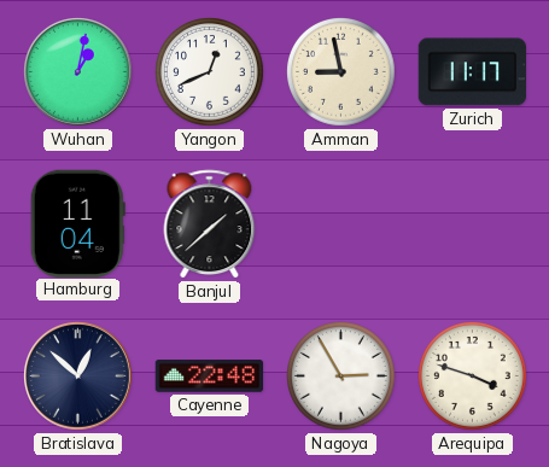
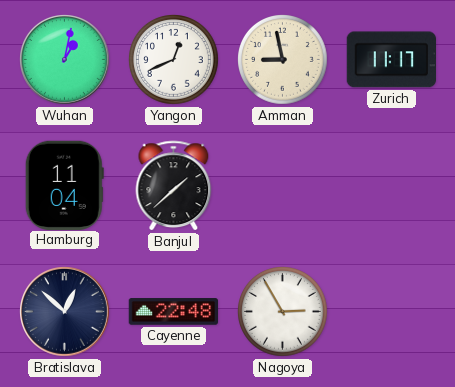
Arequipa: 3:48 -> none (473, 376)
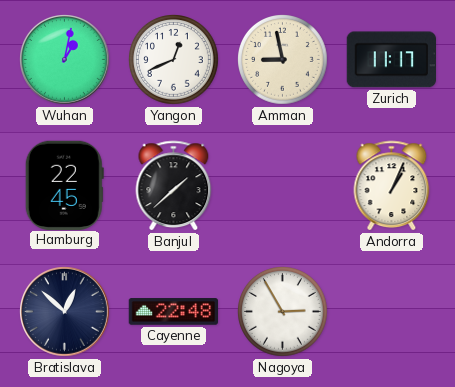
Hamburg: 11:04 -> 22:45 (64, 185)
Andorra: none -> 1:04 (392, 186)
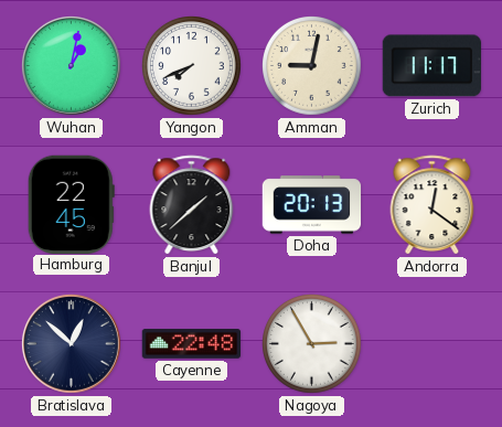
Yangon: 12:41 -> 7:41 (192, 66)
Amman: 8:58 -> 9:02 (312, 66)
Doha: none -> 20:13 (312, 205)
Andorra: 1:04 -> 12:21 (432, 205)
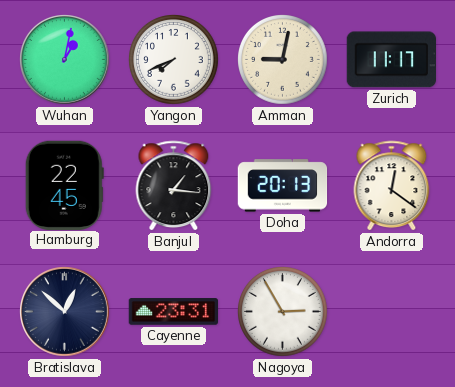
Banjul: 1:38 -> 1:16 (174, 186)
Cayenne: 22:48 -> 23:31 (174, 312)
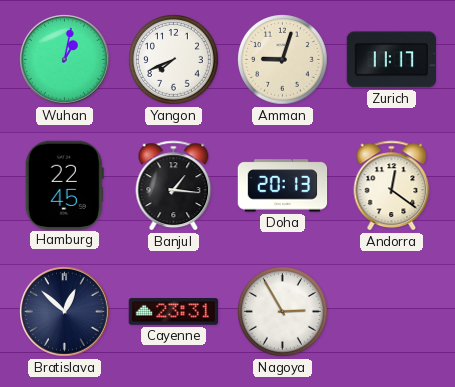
Amman: 9:02 -> 9:03 (283, 60)
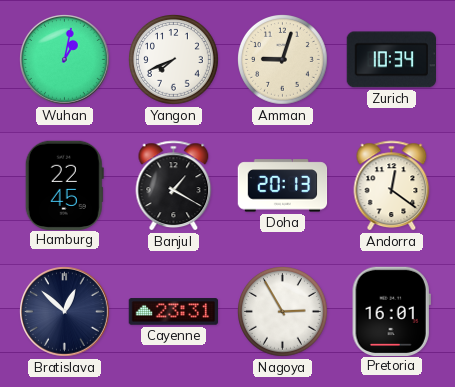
Zurich: 11:17 -> 10:34 (391, 60)
Banjul: 1:16 -> 1:20 (174, 186)
Pretoria: none -> 16:01 (391, 311)
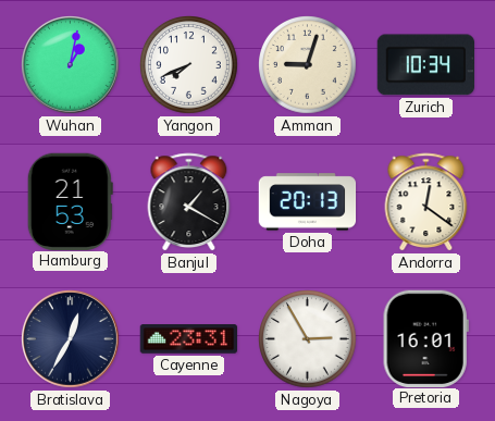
Hamburg: 22:45 -> 21:53 (70, 201)
Bratislava: 12:52 -> 12:35 (71, 339)
